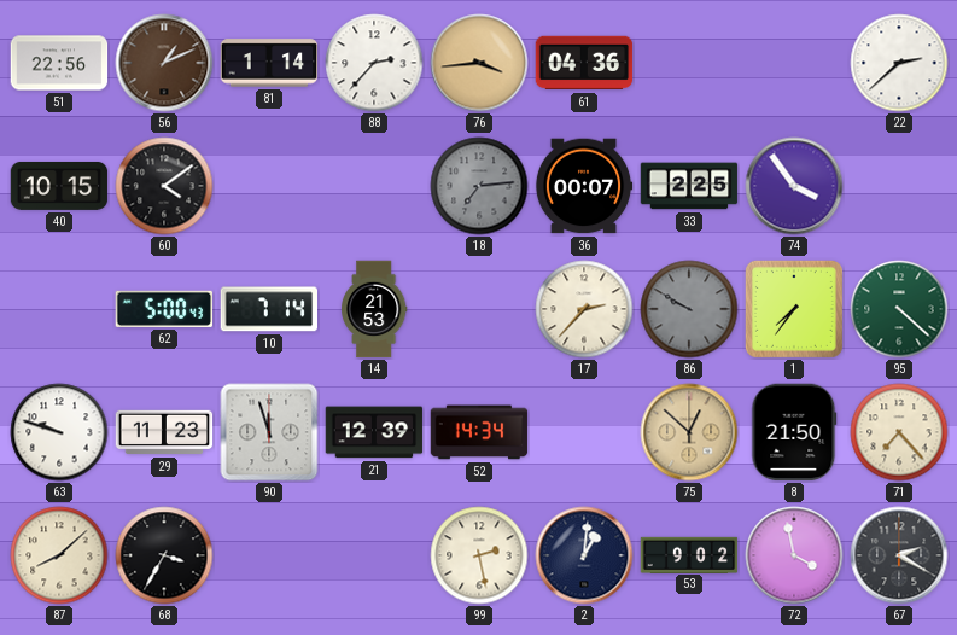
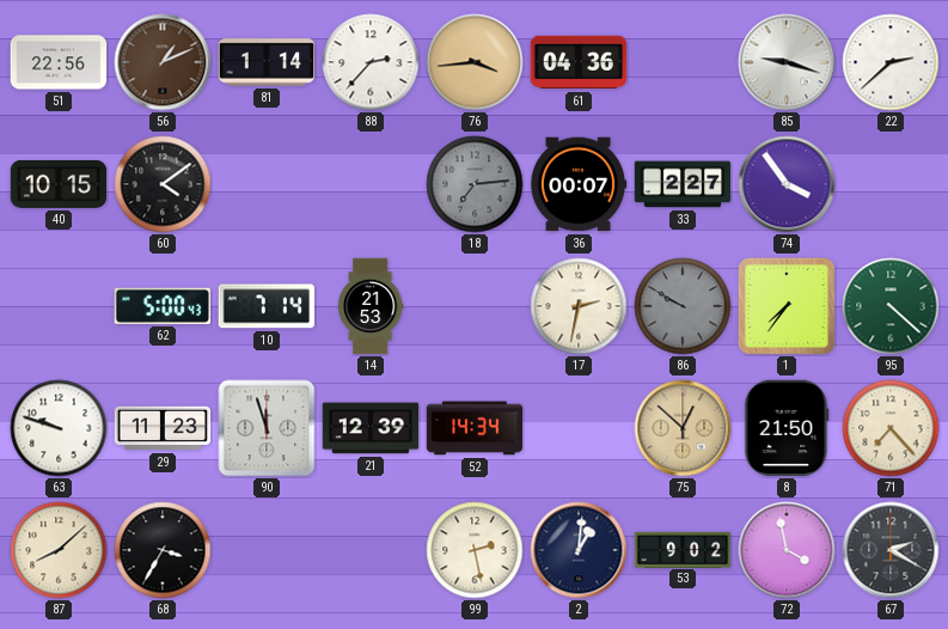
85: none -> 9:18 (787, 62)
33: 2:25 -> 2:27 (683, 184)
17: 2:37 -> 2:32 (579, 306)
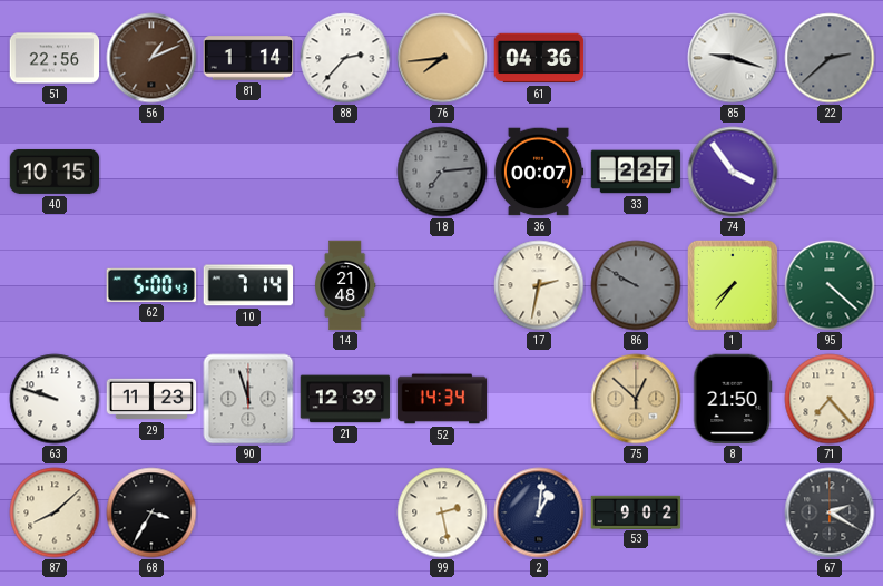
76: 3:44 -> 7:44 (442, 58)
22 dial: white -> grey (830, 58)
60: 4:09 -> none (163, 184)
14: 21:53 -> 21:48 (345, 285)
72: 3:58 -> none (787, 550)
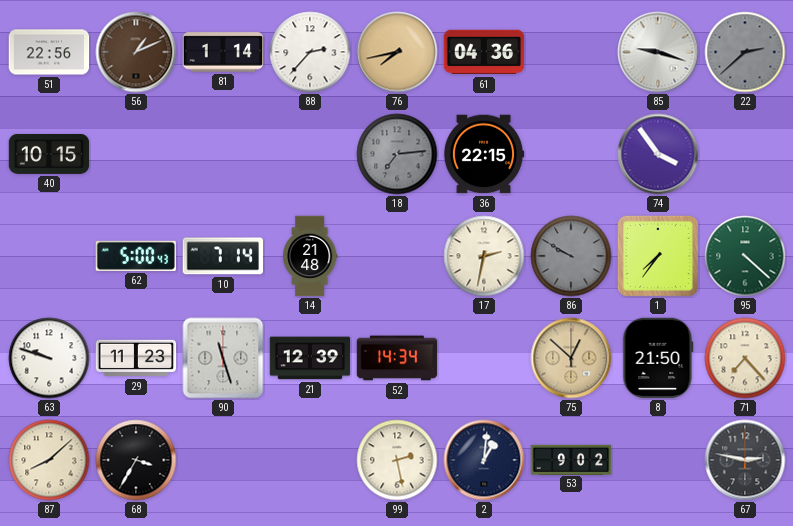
76: 7:44 -> 7:43 (397, 52)
36: 00:07 -> 22:15 (484, 154)
33: 2:27 -> none (636, 172)
90: 11:57 -> 11:27 (223, 358)
67: 2:20 -> 2:47 (745, 460)
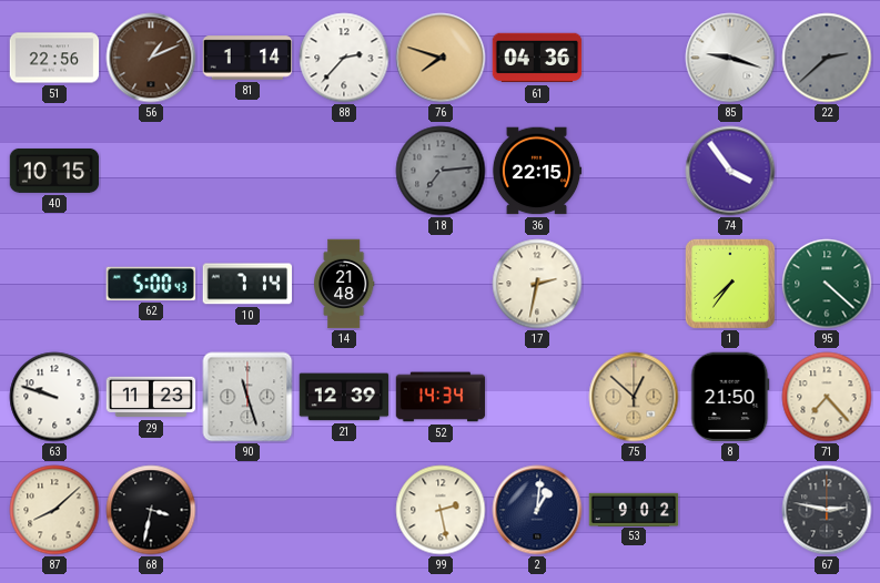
76: 7:43 -> 7:48 (441, 58)
86: 9:50 -> none (571, 256)
68: 3:35 -> 3:32 (151, 510)
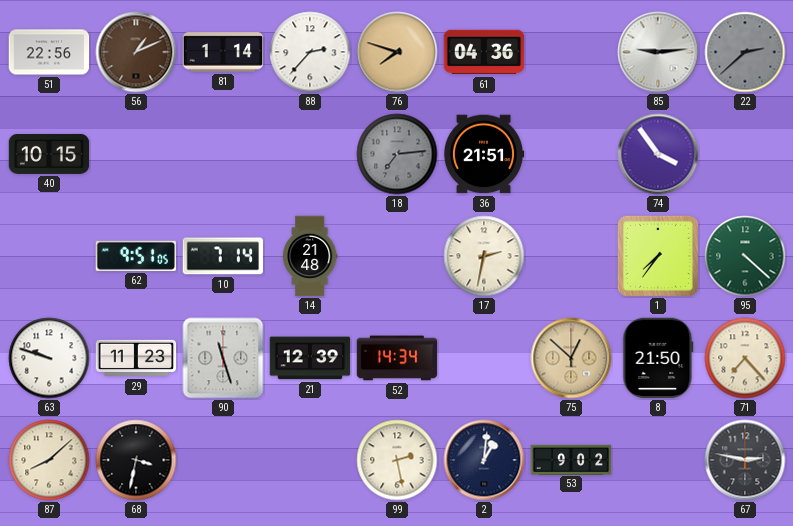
85: 9:18 -> 9:14 (658, 52)
36: 22:15 -> 21:51 (484, 154)
62: 5:00 -> 9:51 (136, 256)
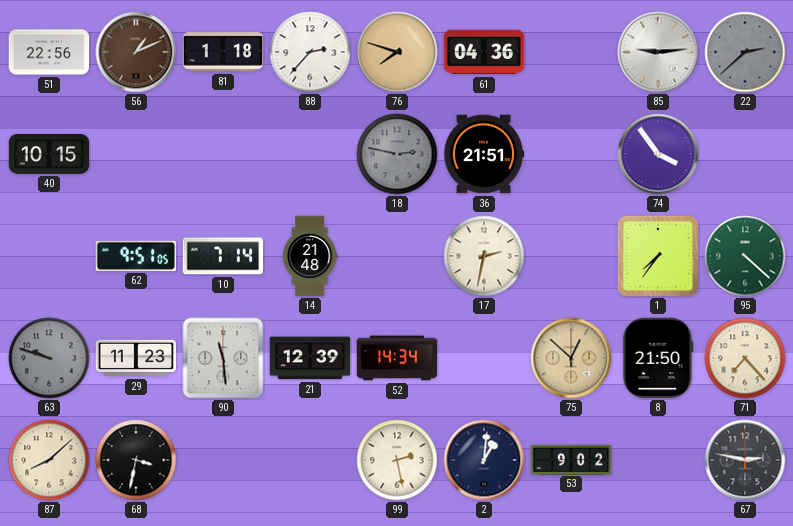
81: 1:14 -> 1:18 (223, 52)
18: 7:14 -> 2:47 (397, 154)
63 dial: white -> grey (49, 358)
90: 11:27 -> 11:29 (223, 358)
